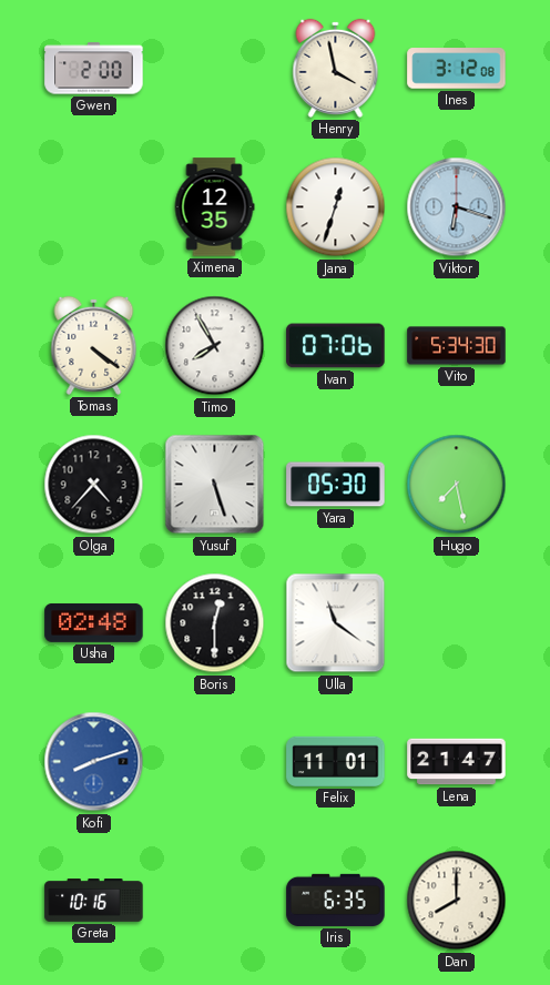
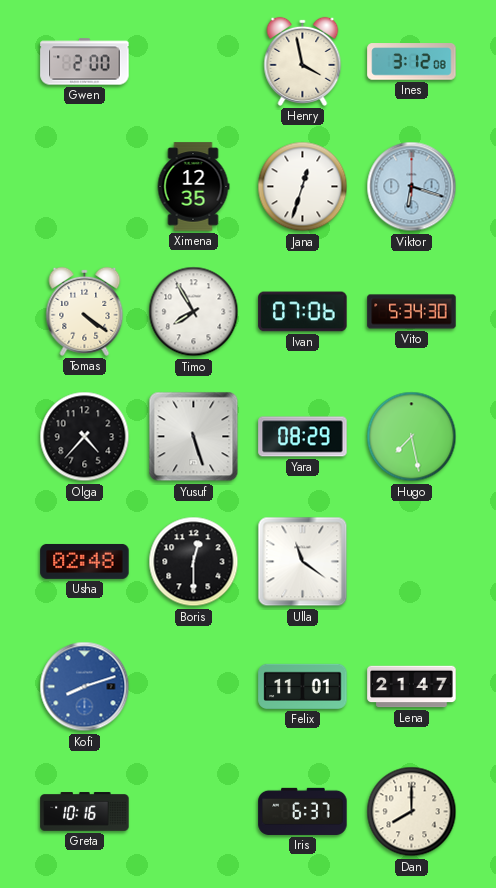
Yara: 05:30 -> 08:29 (303, 437)
Iris: 6:35 -> 6:37 (303, 811)
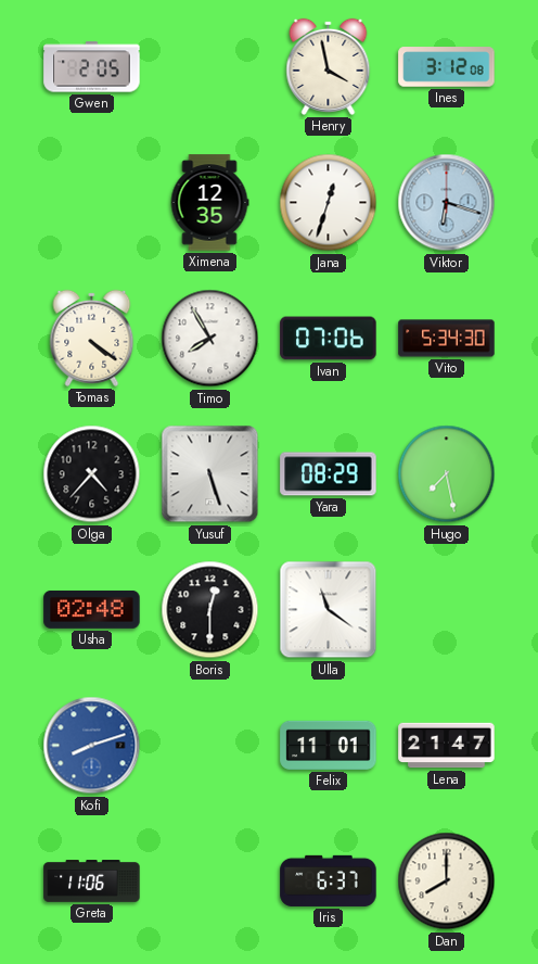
Gwen: 2:00 -> 2:05 (92, 67)
Greta: 10:16 -> 11:06 (92, 881)
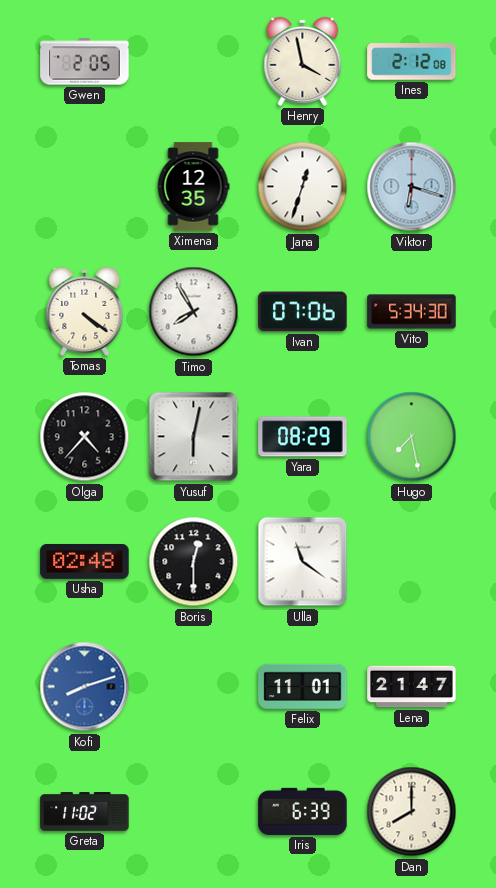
Ines: 3:12 -> 2:12 (412, 62)
Yusuf: 5:27 -> 6:02 (194, 437)
Greta: 11:06 -> 11:02 (85, 812)
Iris: 6:37 -> 6:39 (303, 811)
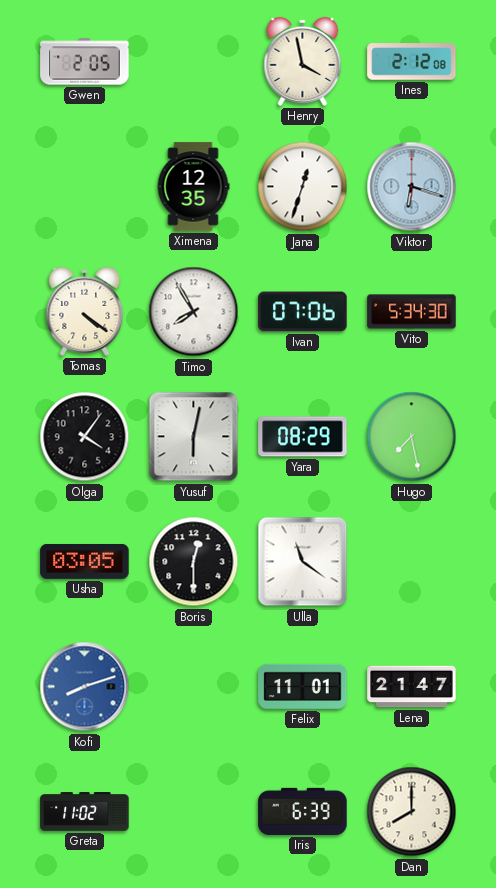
Olga: 4:37 -> 4:06 (85, 437)
Usha: 02:48 -> 03:05 (85, 561)
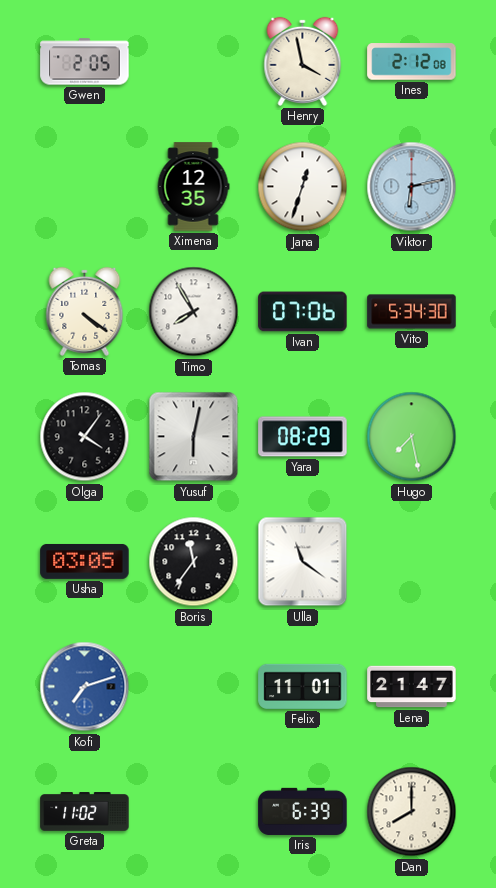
Viktor: 6:18 -> 6:13 (412, 187)
Boris: 12:30 -> 11:36 (194, 562)
Kofi: 8:12 -> 7:12 (85, 687)
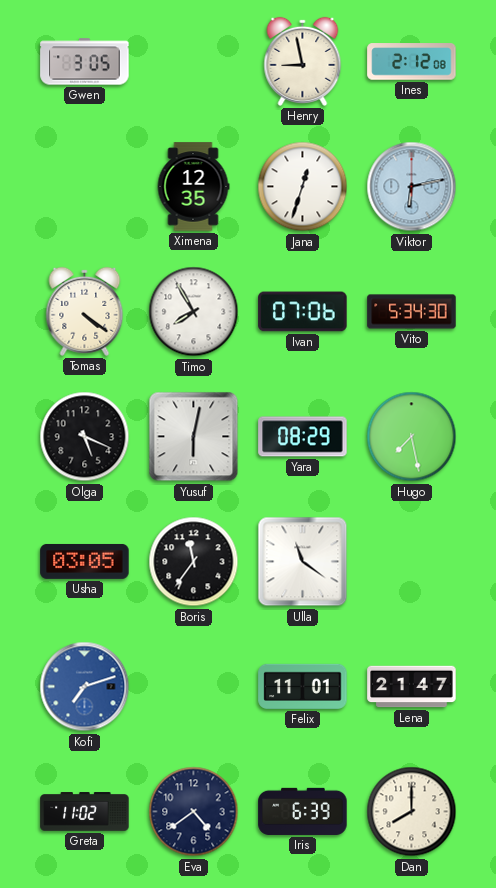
Gwen: 2:05 -> 3:05 (85, 62)
Henry: 3:58 -> 8:58 (303, 61)
Olga: 4:06 -> 5:19 (85, 437)
Eva: none -> 4:39 (194, 812)
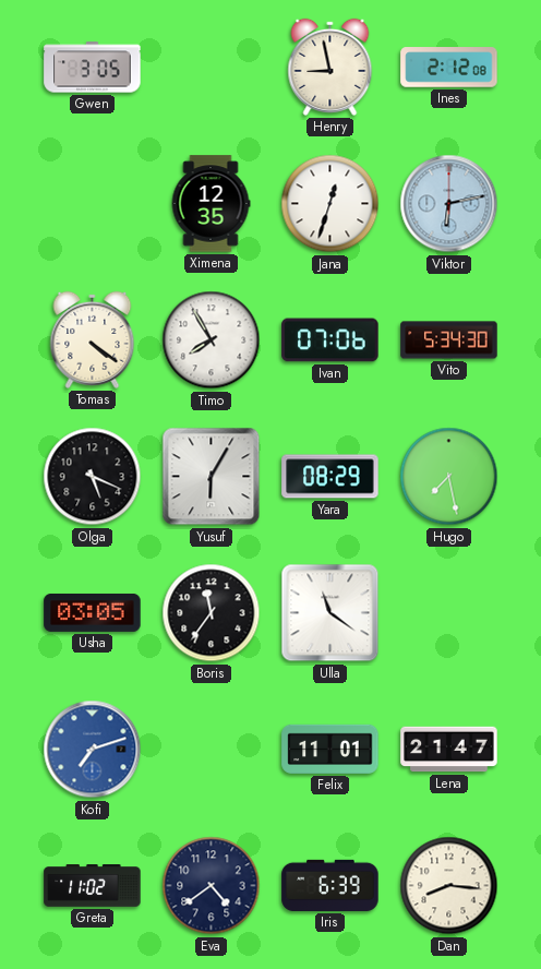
Yusuf: 6:02 -> 6:05 (212, 477)
Dan: 8:00 -> 8:16 (449, 886)
